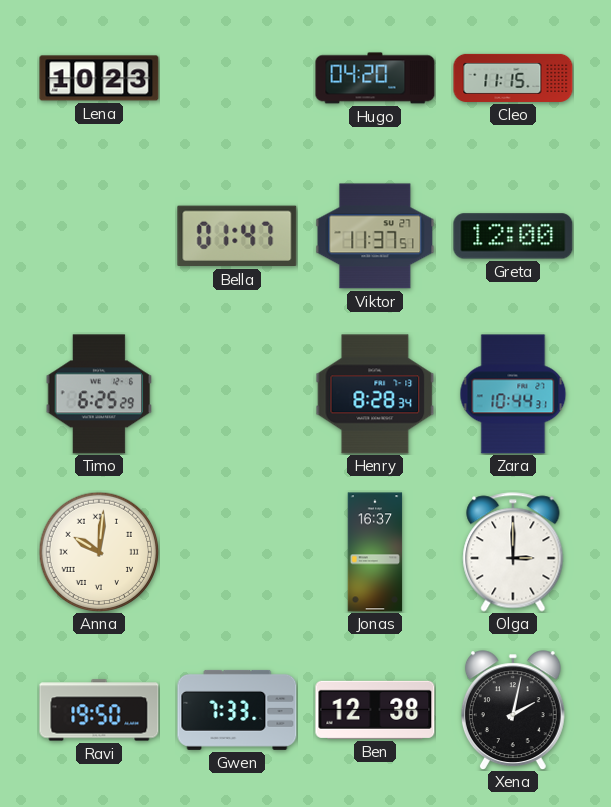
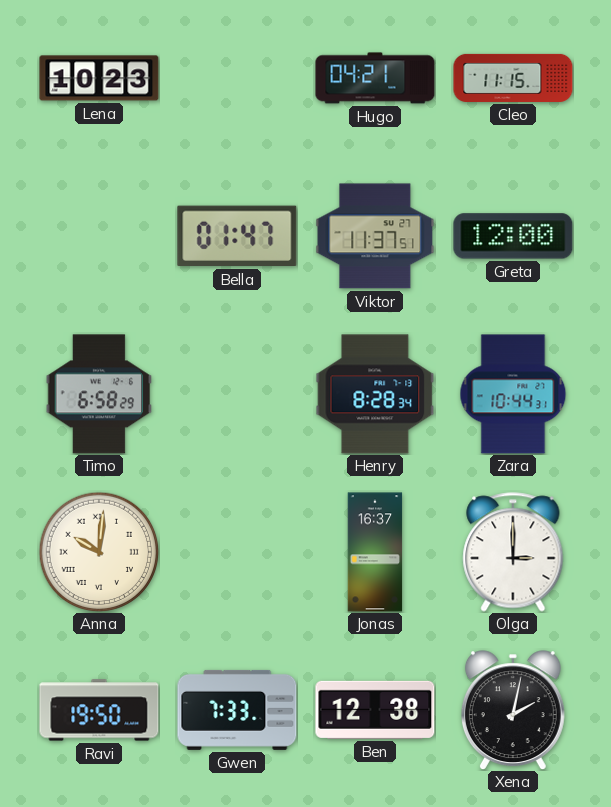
Hugo: 04:20 -> 04:21 (375, 78)
Timo: 6:25 -> 6:58 (99, 394)
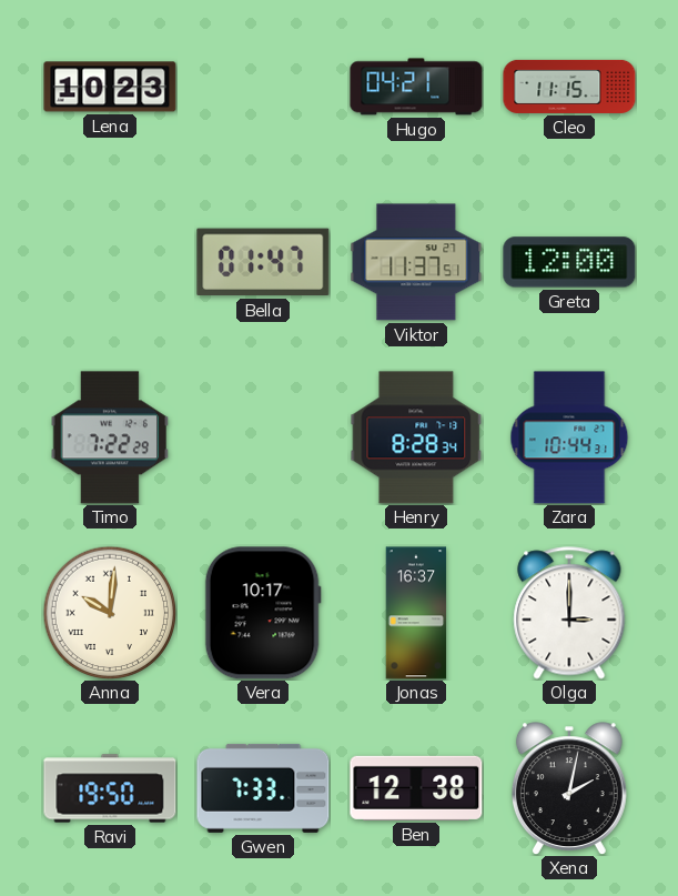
Timo: 6:58 -> 7:22 (110, 437)
Vera: none -> 10:17 (263, 613)
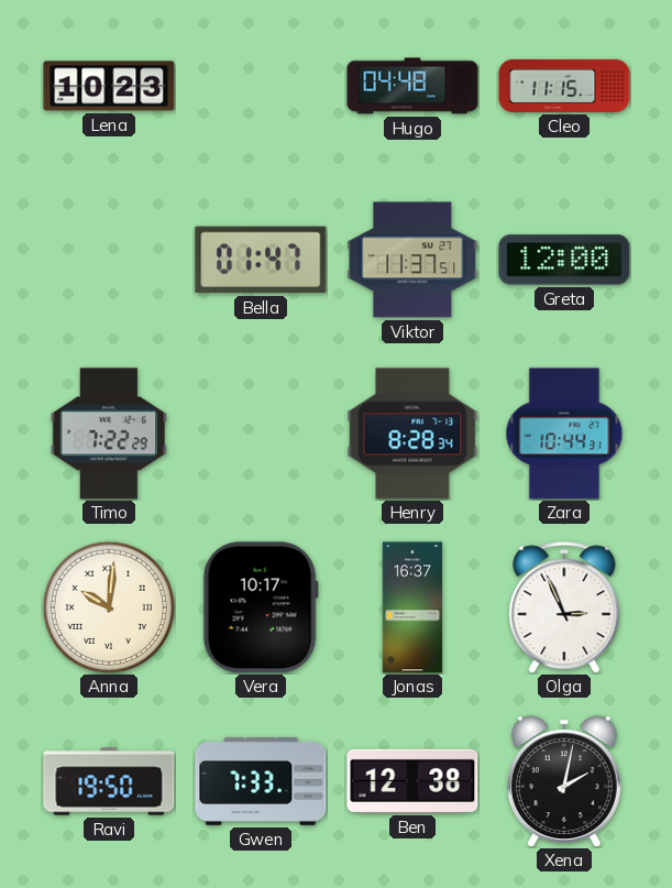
Hugo: 04:21 -> 04:48 (412, 86)
Olga: 3:00 -> 2:56 (564, 607)
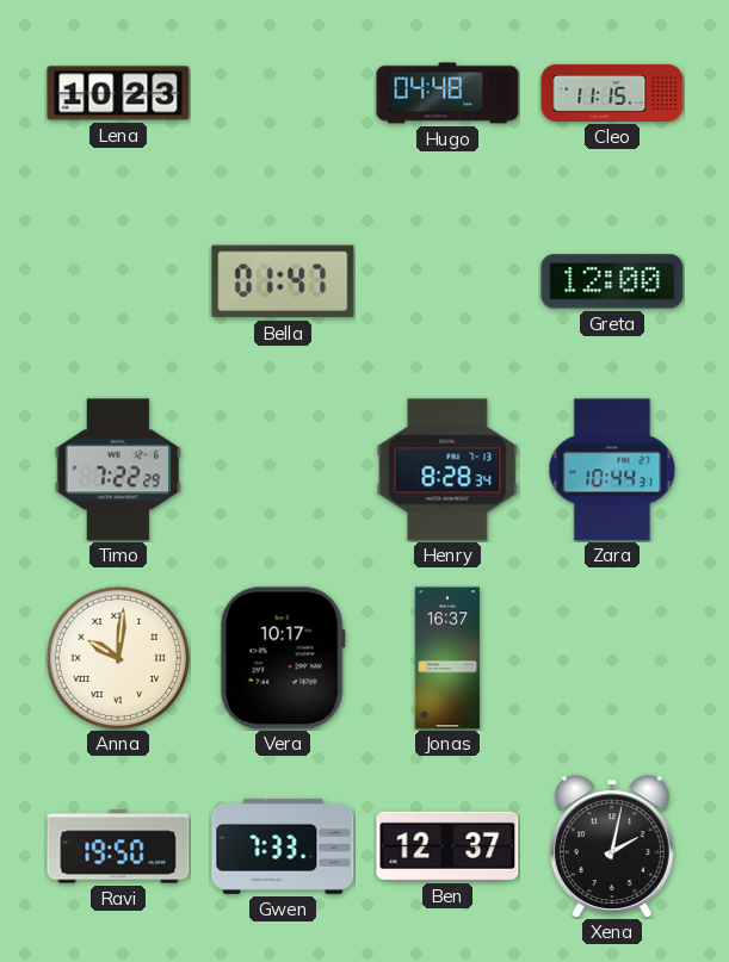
Viktor: 11:37 -> none (412, 260)
Olga: 2:56 -> none (564, 607)
Ben: 12:38 -> 12:37 (447, 846)
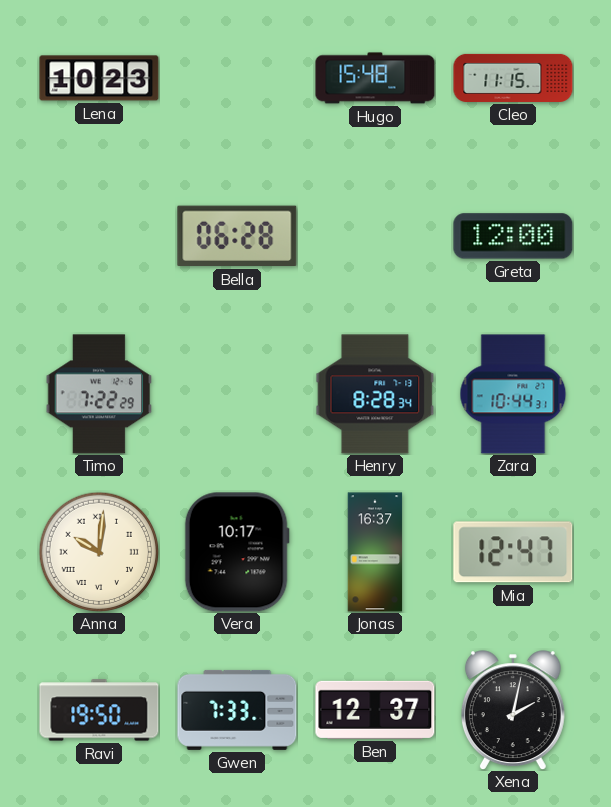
Hugo: 04:48 -> 15:48 (375, 78)
Bella: 01:47 -> 06:28 (237, 236)
Mia: none -> 12:47 (513, 552)
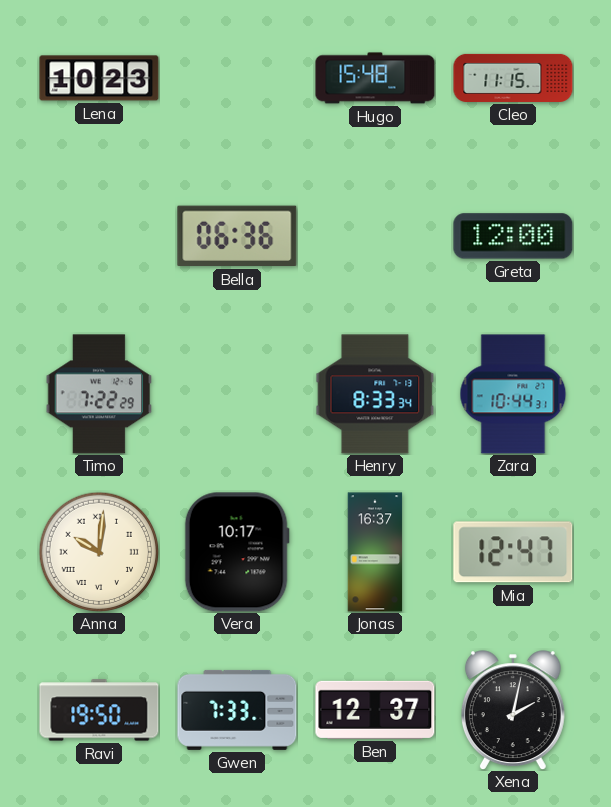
Bella: 06:28 -> 06:36 (237, 236)
Henry: 8:28 -> 8:33 (375, 394)
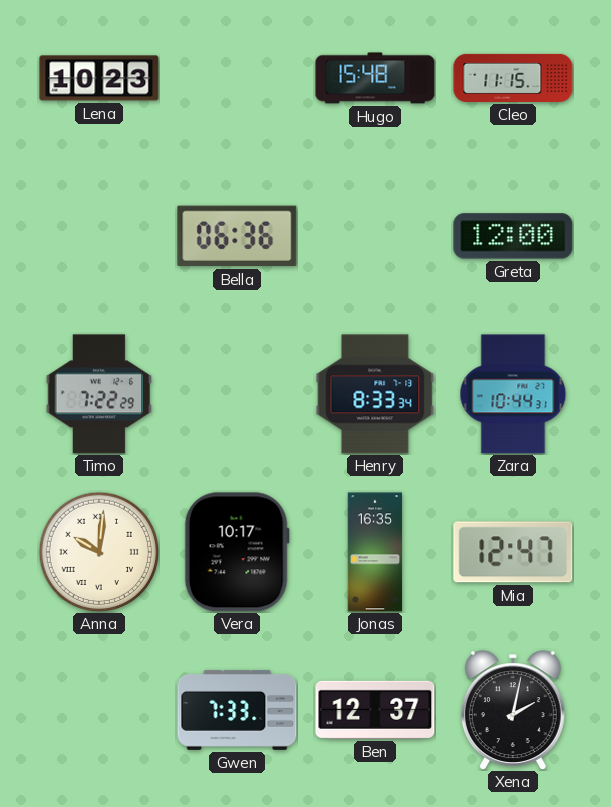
Jonas: 16:37 -> 16:35 (375, 552)
Ravi: 19:50 -> none (99, 710)
